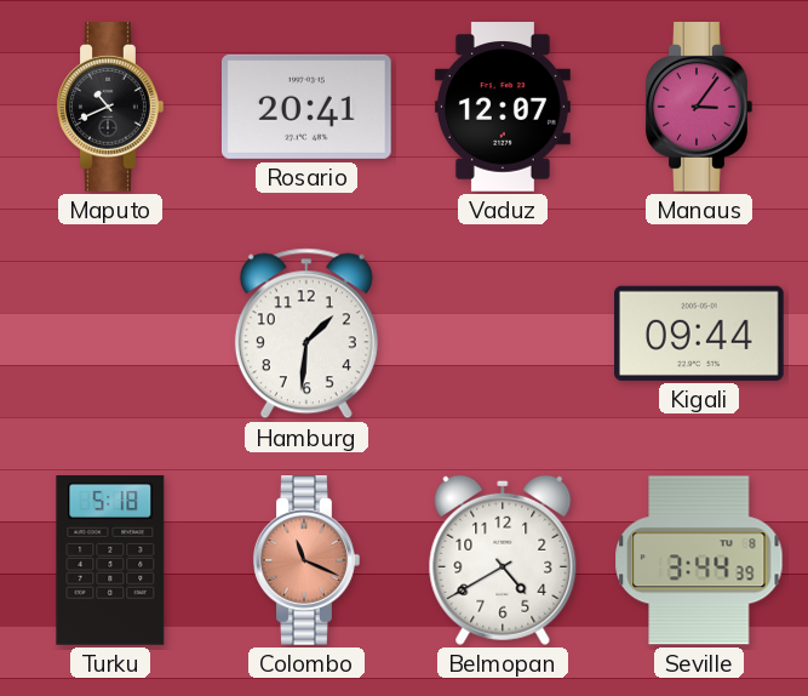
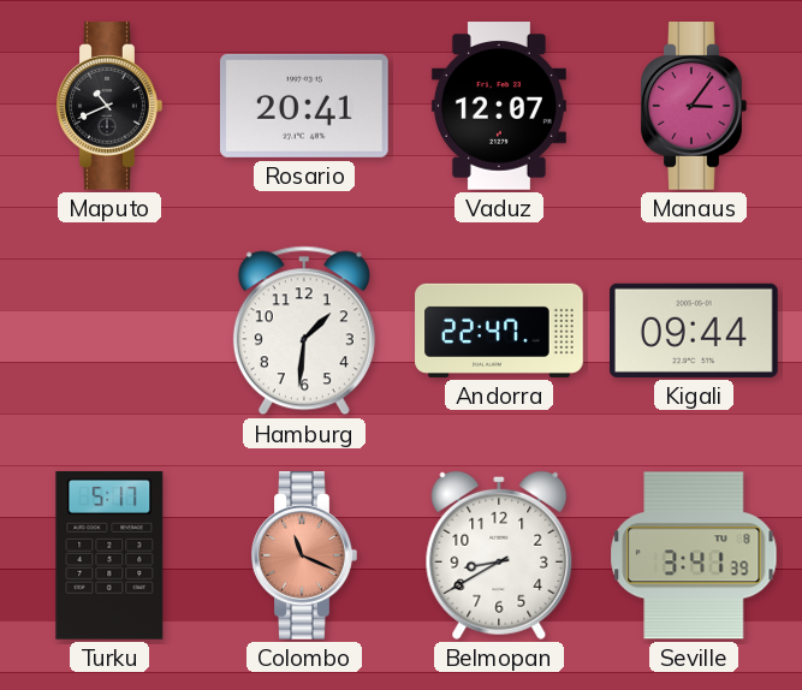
Andorra: none -> 22:47 (499, 331)
Turku: 5:18 -> 5:17 (109, 555)
Belmopan: 4:40 -> 8:40 (499, 555)
Seville: 3:44 -> 3:41 (694, 555)
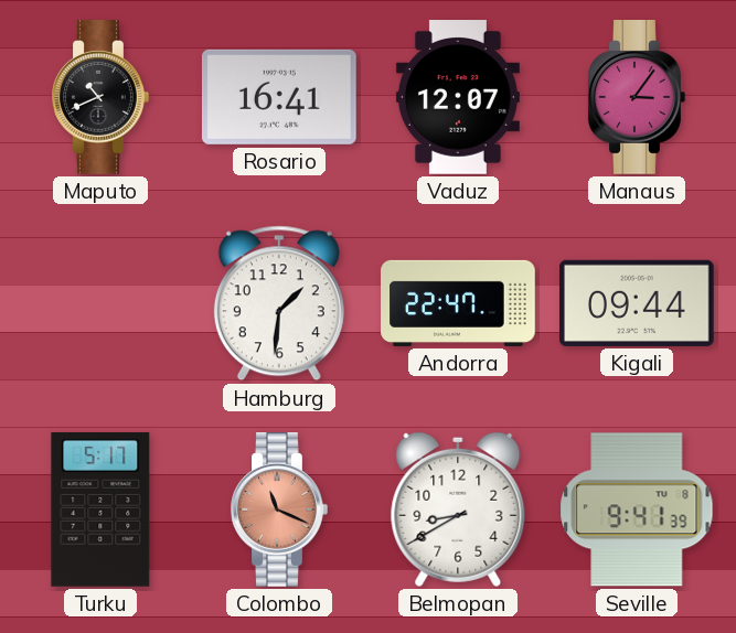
Rosario: 20:41 -> 16:41 (279, 97)
Seville: 3:41 -> 9:41 (637, 509)
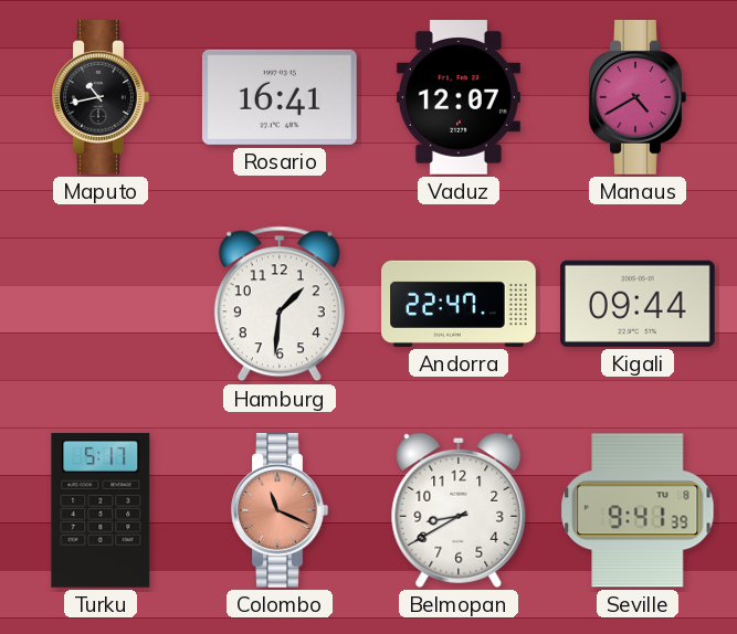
Maputo: 10:41 -> 10:43 (101, 98)
Manaus: 3:06 -> 4:40 (638, 98)
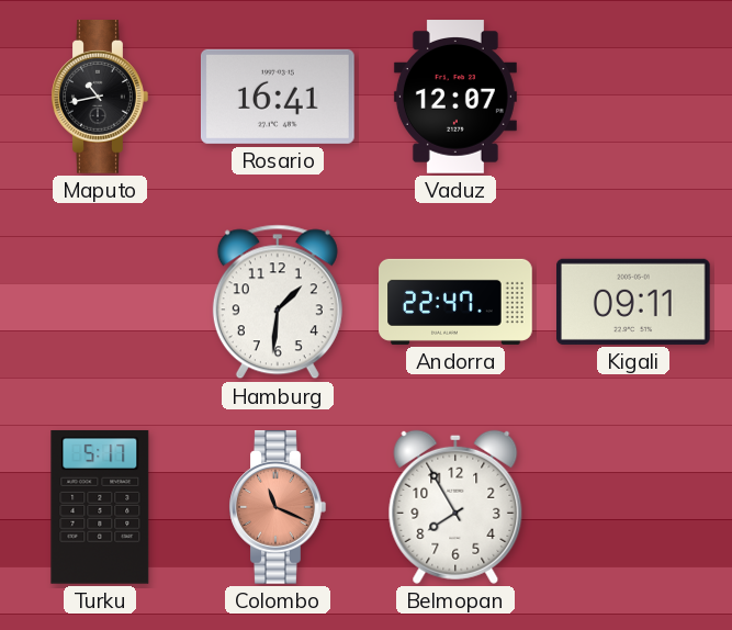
Manaus: 4:40 -> none (638, 98)
Kigali: 09:44 -> 09:11 (634, 302)
Belmopan: 8:40 -> 7:55 (455, 507)
Seville: 9:41 -> none (638, 510)
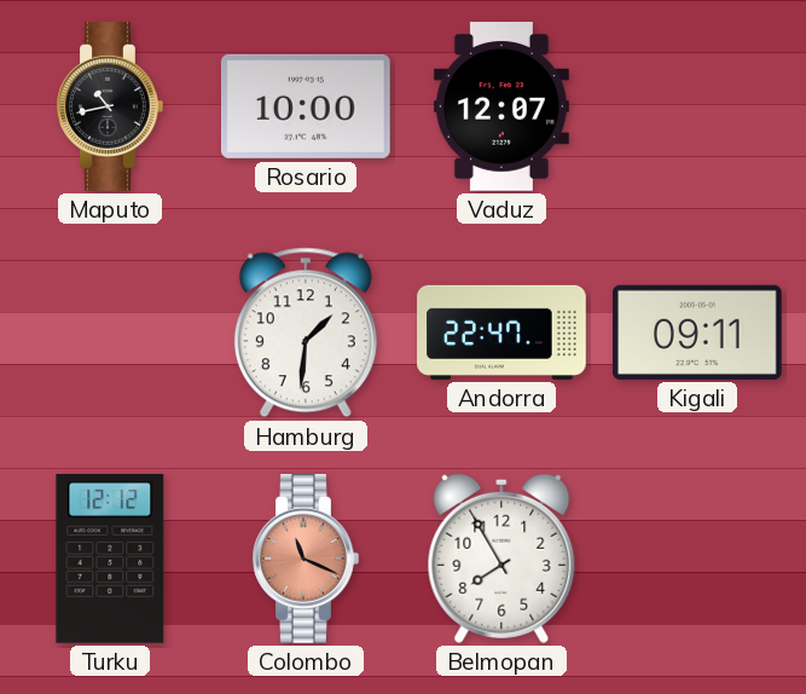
Rosario: 16:41 -> 10:00 (306, 106)
Turku: 5:17 -> 12:12 (110, 559)
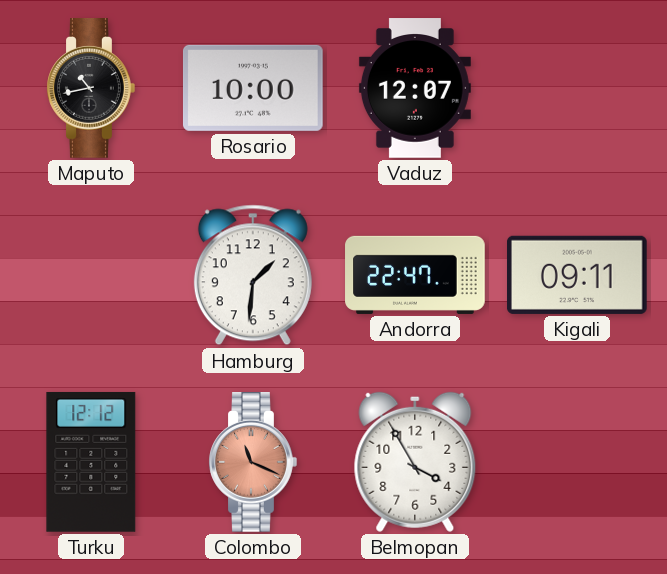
Belmopan: 7:55 -> 3:55 (415, 462)
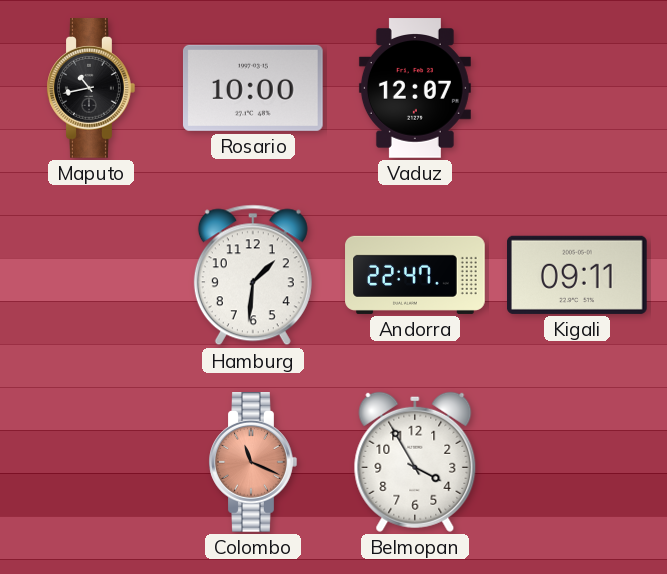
Turku: 12:12 -> none (91, 462)
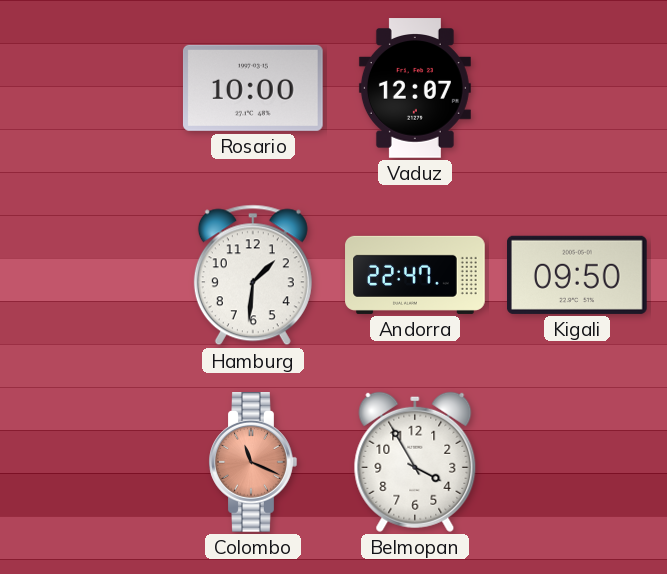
Maputo: 10:43 -> none (91, 89)
Kigali: 09:11 -> 09:50 (578, 275)
